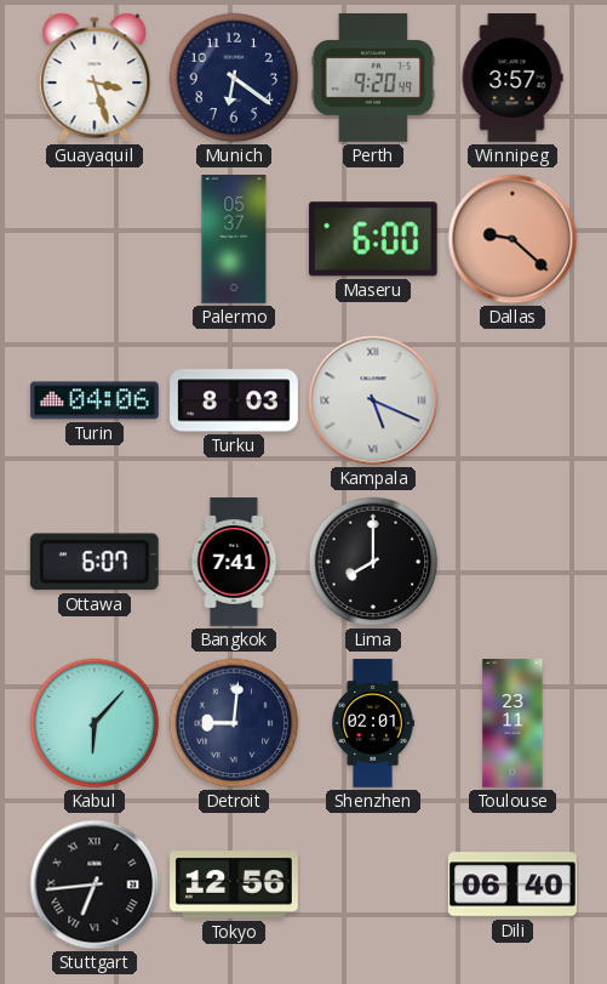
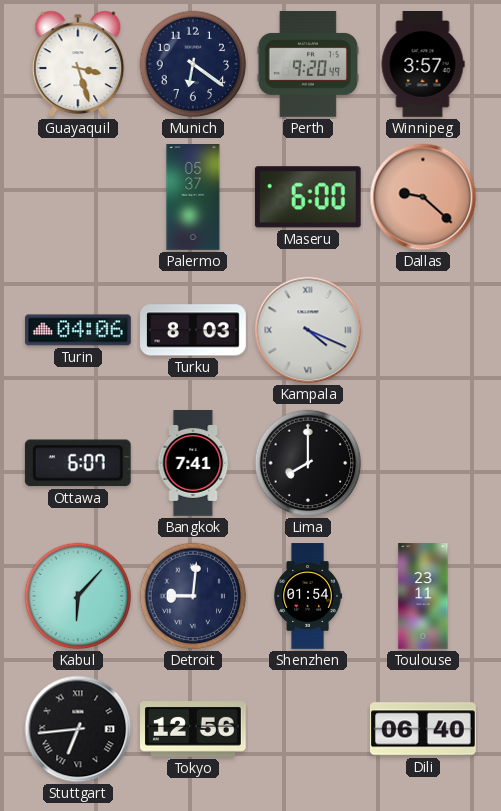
Kampala: 5:19 -> 4:19 (308, 330)
Shenzhen: 02:01 -> 01:54 (308, 596)
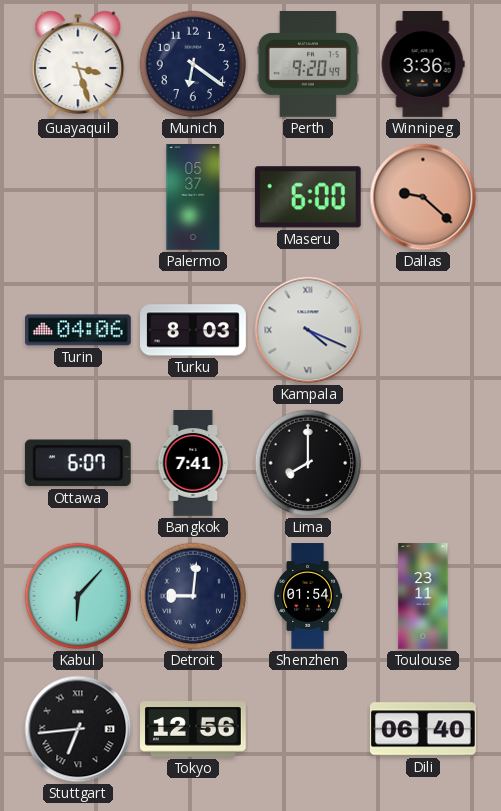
Winnipeg: 3:57 -> 3:36 (423, 65)
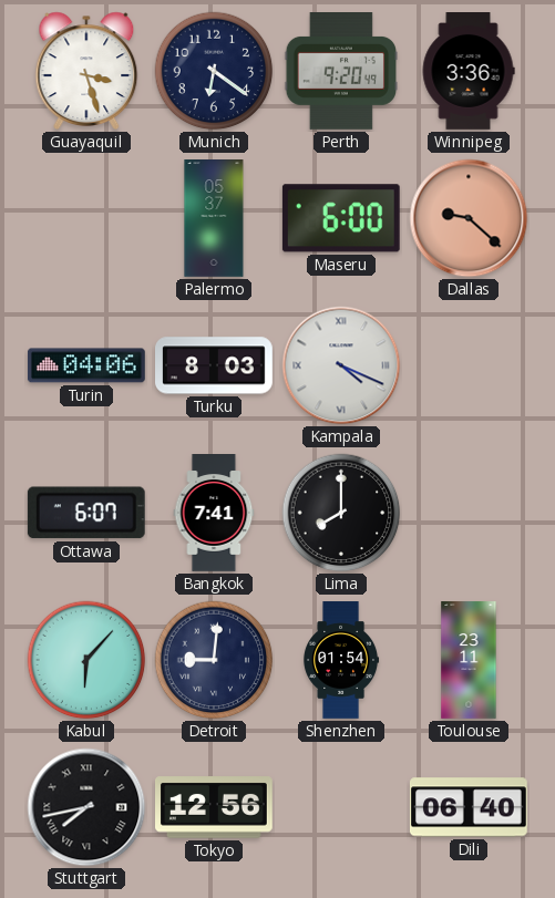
Stuttgart: 6:44 -> 7:43 (86, 807)
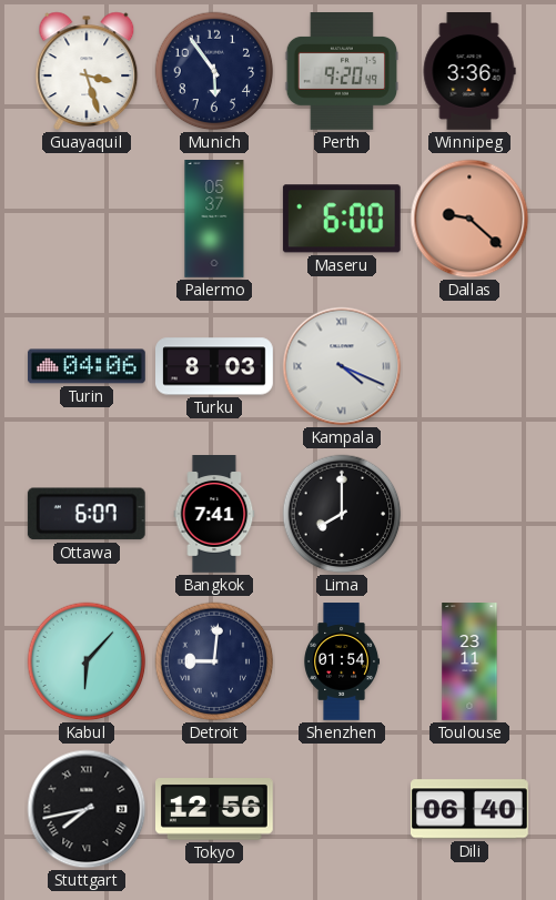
Munich: 6:21 -> 5:54 (214, 71)
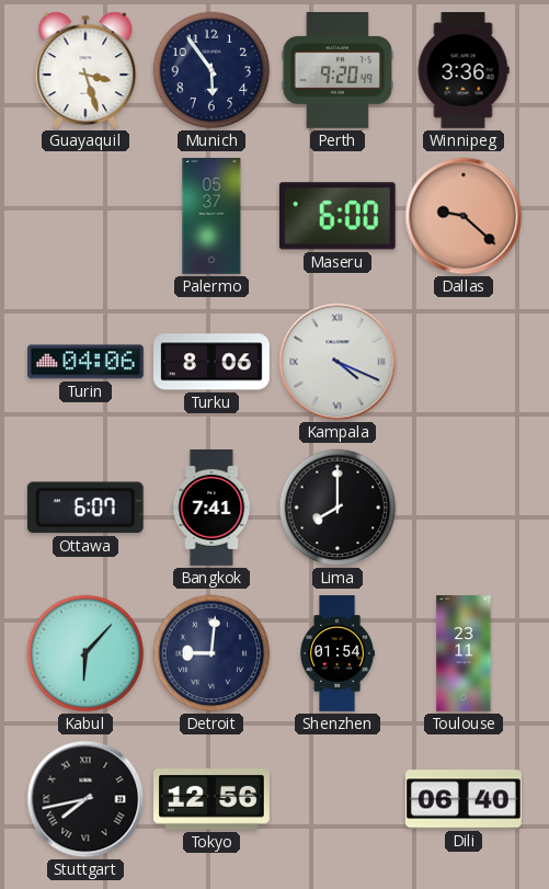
Turku: 8:03 -> 8:06 (213, 362)
